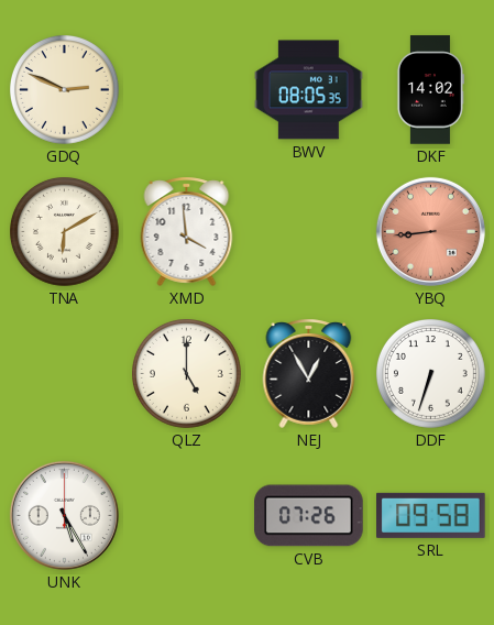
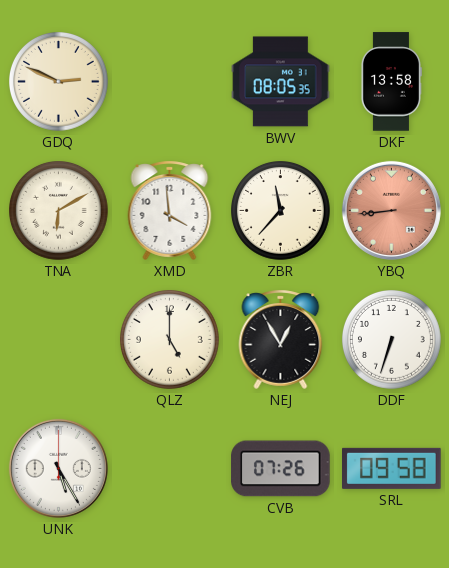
DKF: 14:02 -> 13:58 (391, 82)
ZBR: none -> 11:37 (281, 211)
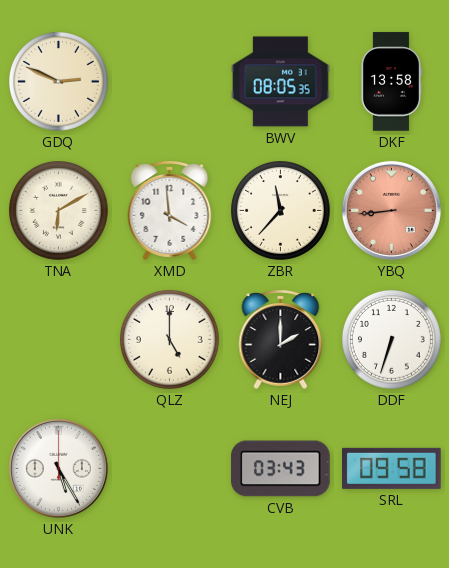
NEJ: 12:55 -> 2:00 (281, 339)
CVB: 07:26 -> 03:43 (281, 469)
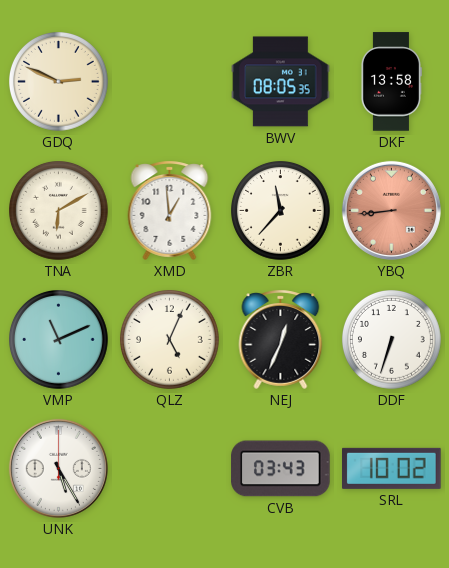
XMD: 3:59 -> 12:59 (170, 210)
VMP: none -> 11:11 (59, 340)
QLZ: 5:00 -> 5:04 (170, 340)
NEJ: 2:00 -> 12:34 (281, 339)
SRL: 09:58 -> 10:02 (392, 468)
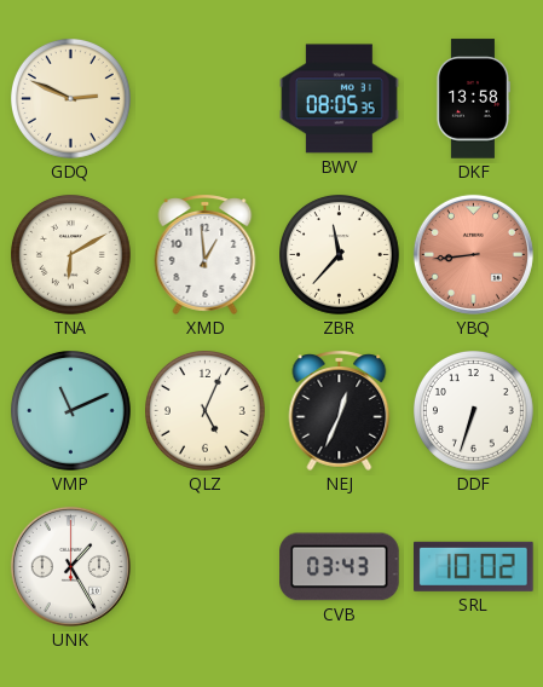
UNK: 5:25 -> 1:25 (70, 566)
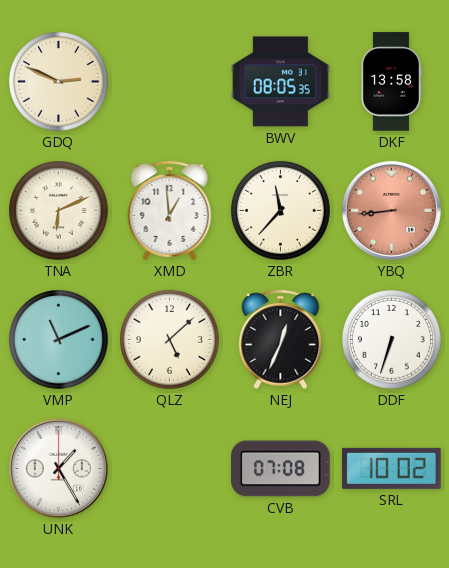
TNA: 6:10 -> 6:11 (59, 211)
QLZ: 5:04 -> 5:08 (170, 340)
CVB: 03:43 -> 07:08 (281, 469)
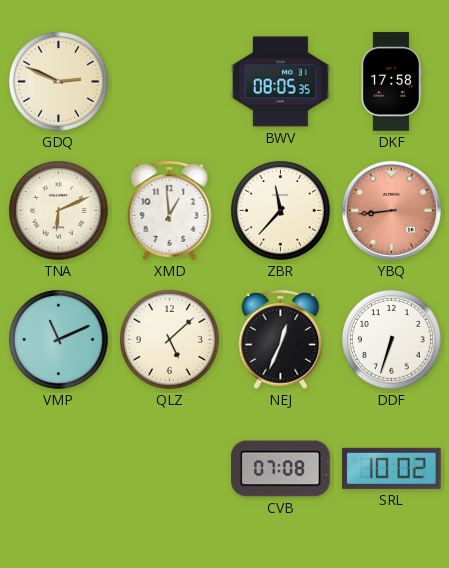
DKF: 13:58 -> 17:58 (391, 82)
UNK: 1:25 -> none (58, 468)
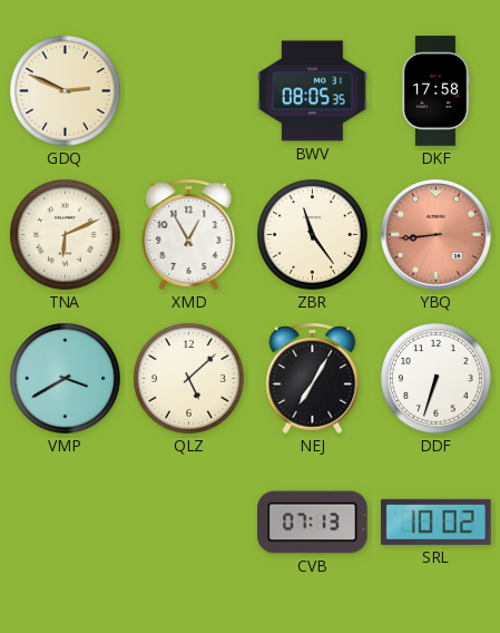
XMD: 12:59 -> 12:55 (189, 234)
ZBR: 11:37 -> 11:24 (313, 235)
VMP: 11:11 -> 3:40 (66, 379)
NEJ: 12:34 -> 7:05 (313, 378)
CVB: 07:08 -> 07:13 (313, 523)
